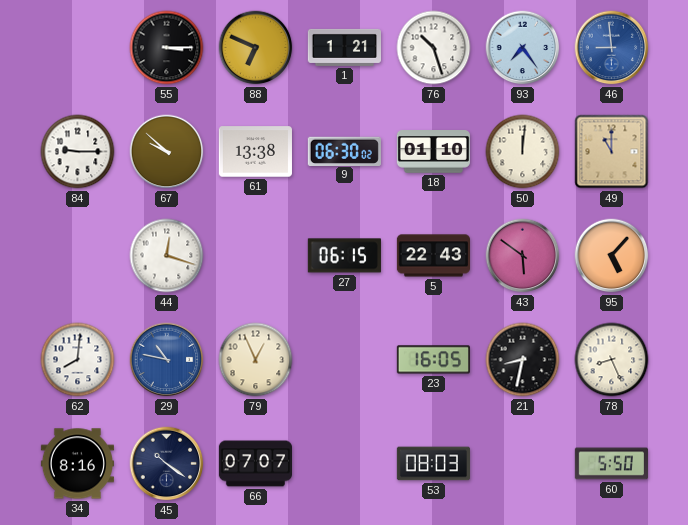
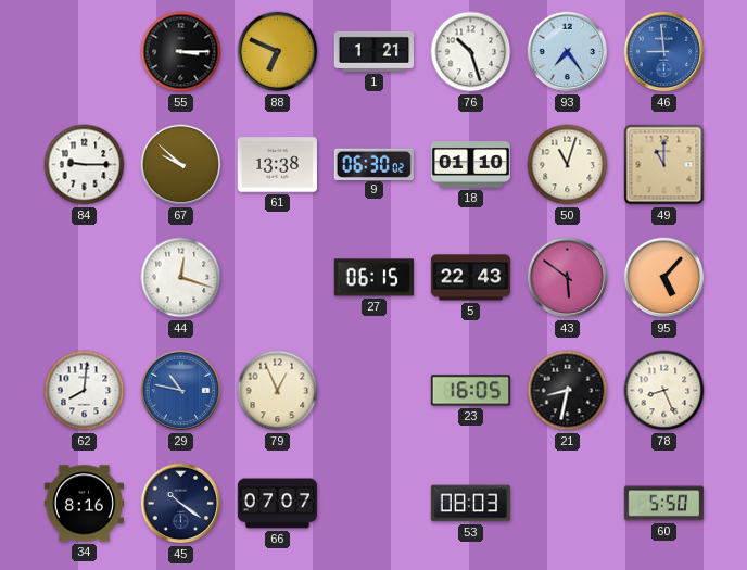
50: 12:01 -> 11:03 (568, 165)
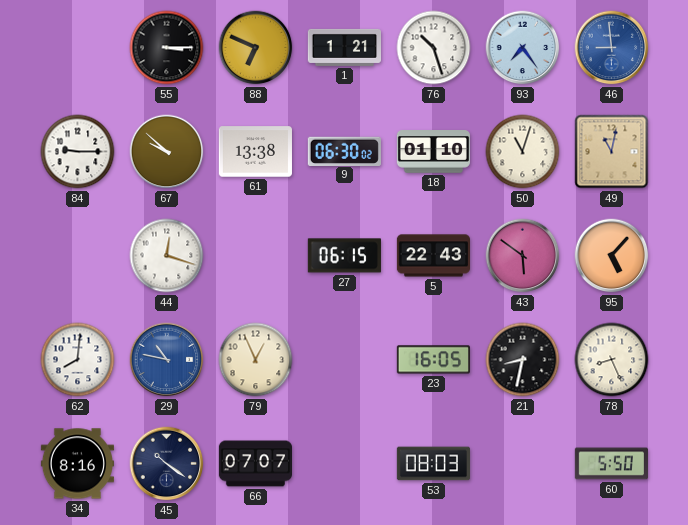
49: 11:00 -> 11:02 (612, 152)
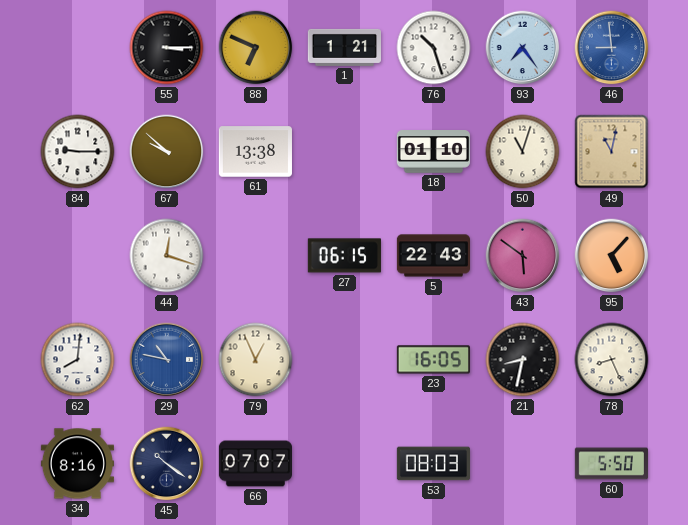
9: 06:30 -> none (344, 151)
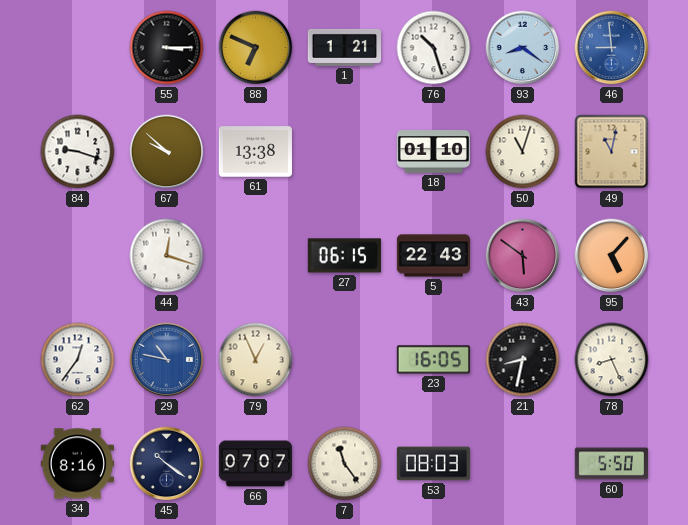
93: 7:24 -> 8:21 (523, 48)
84: 9:15 -> 9:18 (78, 152)
62: 8:01 -> 12:36 (78, 360)
7: none -> 11:24 (345, 464)
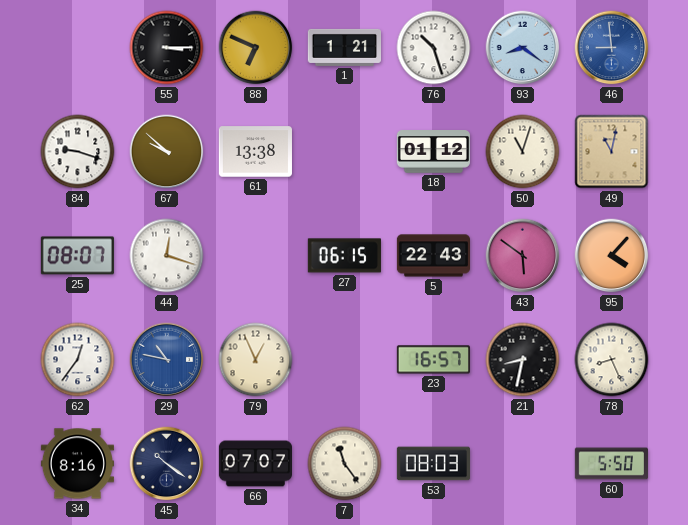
18: 01:10 -> 01:12 (433, 152)
25: none -> 08:07 (77, 256)
95: 5:07 -> 4:07 (612, 256)
23: 16:05 -> 16:57 (433, 360)
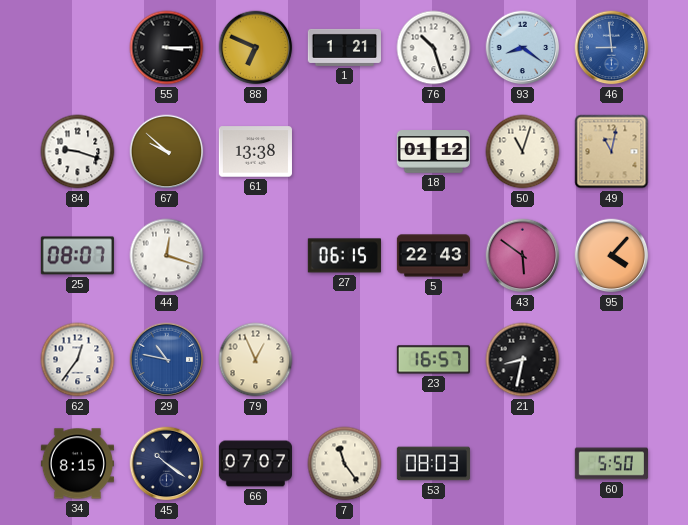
78: 8:26 -> none (612, 360)
34: 8:16 -> 8:15 (77, 464)
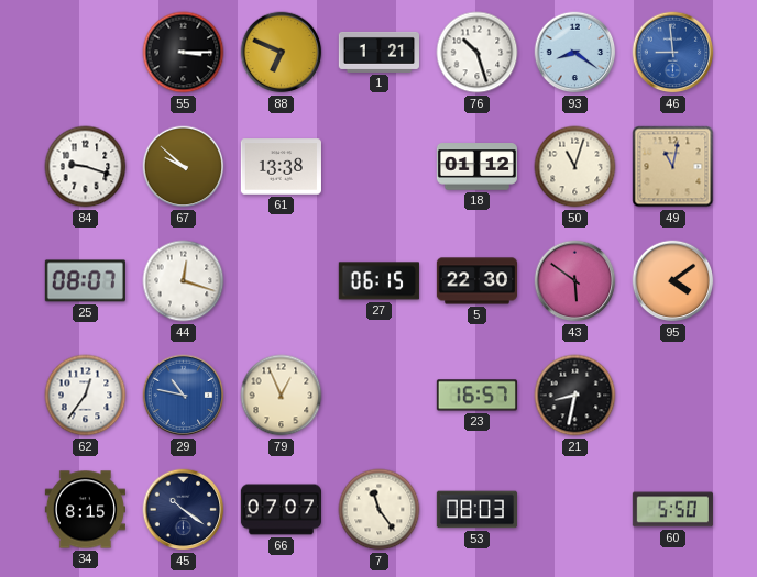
5: 22:43 -> 22:30 (476, 281)
95: 4:07 -> 4:09 (673, 281)
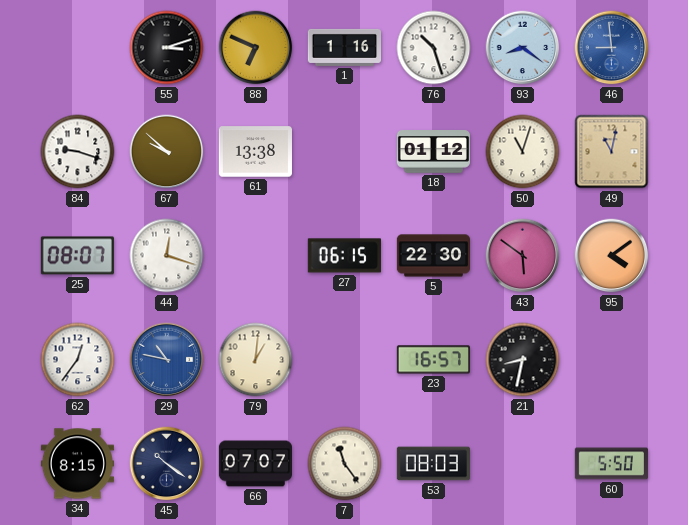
55: 3:15 -> 3:12 (167, 48)
1: 1:21 -> 1:16 (344, 47)
79: 12:56 -> 1:01 (256, 360)
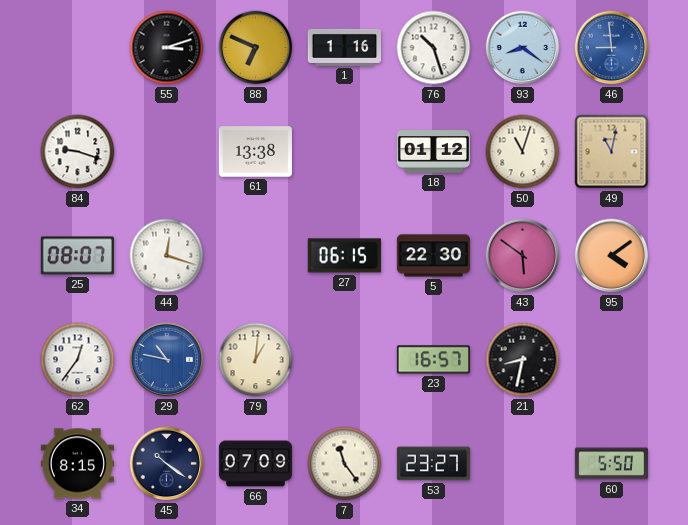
67: 9:52 -> none (167, 152)
66: 07:07 -> 07:09 (255, 464)
53: 08:03 -> 23:27 (433, 464)
